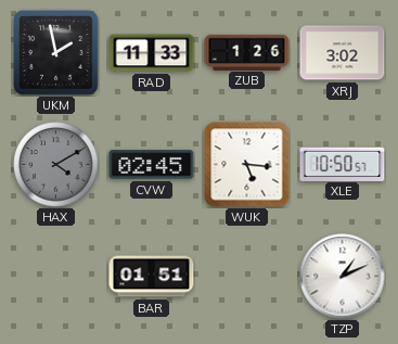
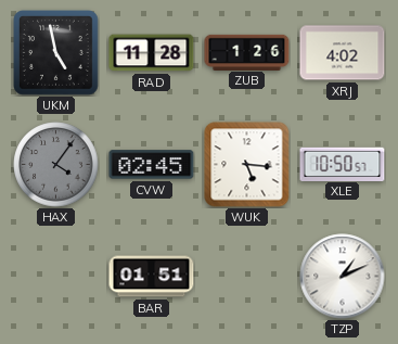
UKM: 1:58 -> 4:58 (56, 53)
RAD: 11:33 -> 11:28 (152, 53)
XRJ: 3:02 -> 4:02 (343, 53)
HAX: 4:10 -> 4:06 (56, 165)
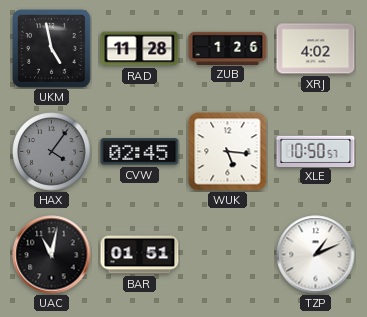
UAC: none -> 11:02 (52, 255)
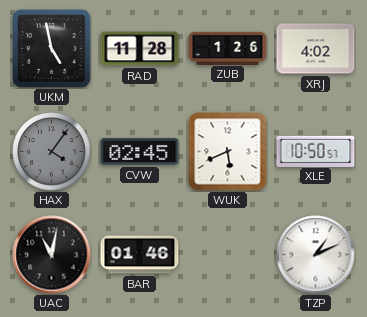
WUK: 5:16 -> 5:41 (228, 152)
BAR: 01:51 -> 01:46 (140, 255)
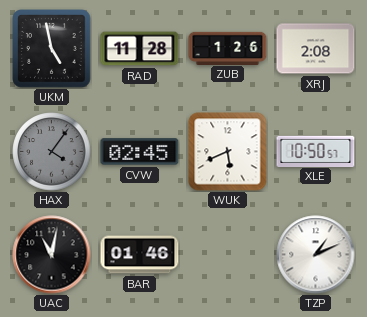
XRJ: 4:02 -> 2:08 (316, 49)
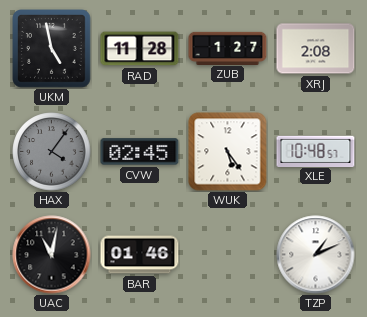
ZUB: 1:26 -> 1:27 (228, 48)
WUK: 5:41 -> 5:24 (228, 152)
XLE: 10:50 -> 10:48 (316, 151)
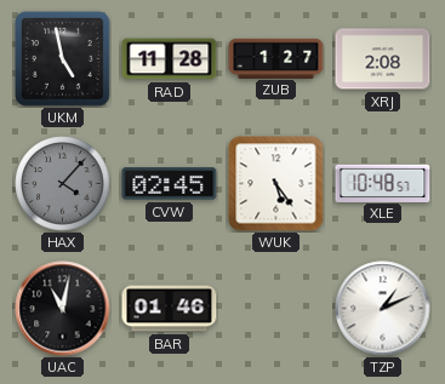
HAX: 4:06 -> 4:07 (63, 184)
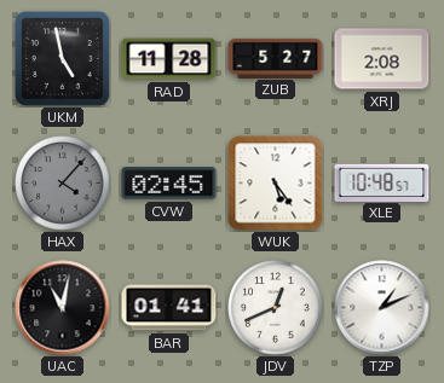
ZUB: 1:27 -> 5:27 (276, 58)
BAR: 01:46 -> 01:41 (169, 308)
JDV: none -> 12:41 (276, 308)
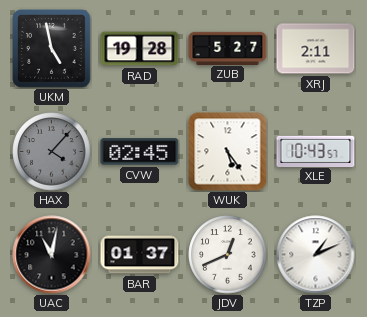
RAD: 11:28 -> 19:28 (140, 49)
XRJ: 2:08 -> 2:11 (316, 49)
XLE: 10:48 -> 10:43 (316, 151)
BAR: 01:41 -> 01:37 (140, 255)
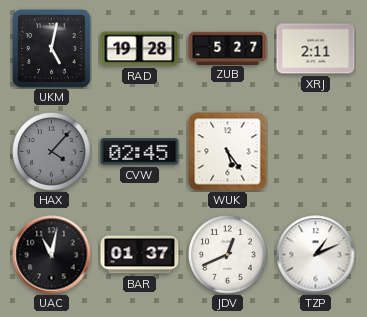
UKM: 4:58 -> 5:02 (52, 49)
XLE: 10:43 -> none (316, 151)
